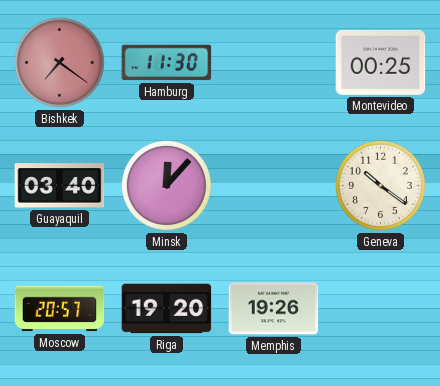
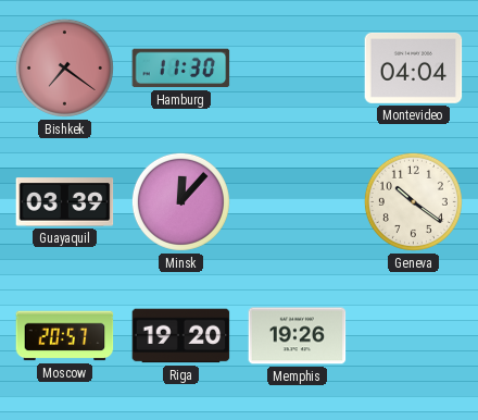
Montevideo: 00:25 -> 04:04 (414, 67)
Guayaquil: 03:40 -> 03:39 (65, 202)
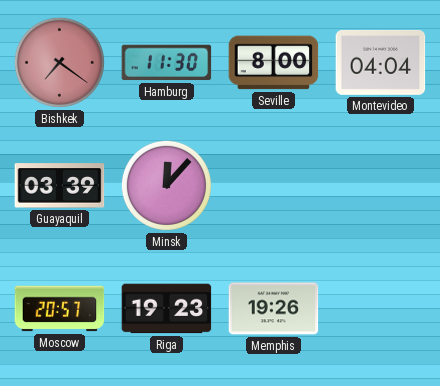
Seville: none -> 8:00 (274, 63)
Geneva: 10:21 -> none (413, 201)
Riga: 19:20 -> 19:23 (167, 309)
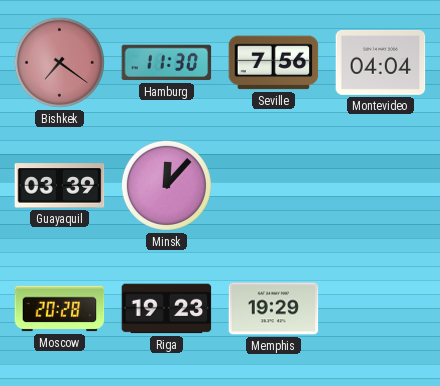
Seville: 8:00 -> 7:56 (274, 63)
Moscow: 20:57 -> 20:28 (60, 309)
Memphis: 19:26 -> 19:29 (274, 309)
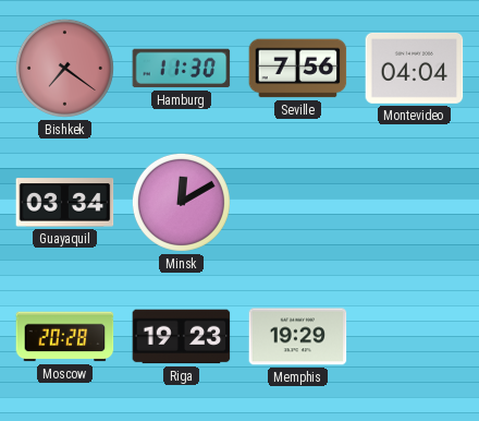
Guayaquil: 03:39 -> 03:34 (65, 203)
Minsk: 12:07 -> 12:10 (181, 202)
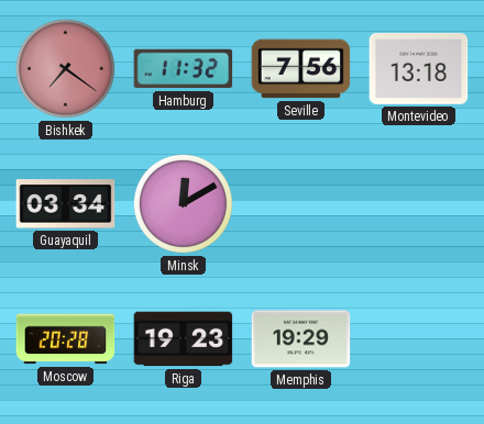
Hamburg: 11:30 -> 11:32 (184, 69)
Montevideo: 04:04 -> 13:18 (419, 68)
